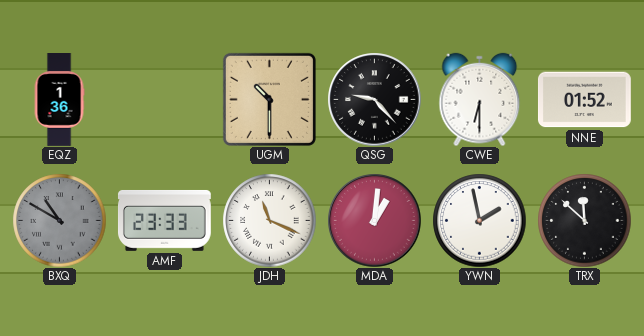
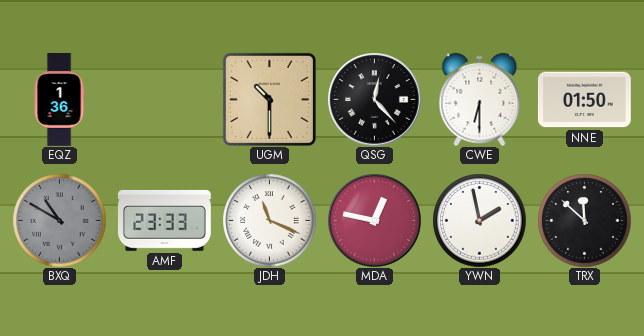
QSG: 9:23 -> 12:23 (374, 99)
NNE: 01:52 -> 01:50 (584, 100)
MDA: 1:01 -> 12:47 (374, 220)
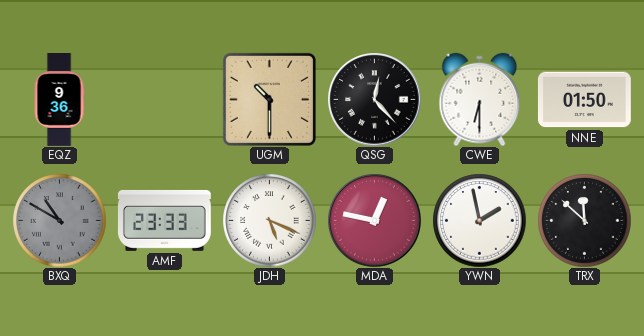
EQZ: 1:36 -> 9:36 (59, 100)
JDH: 11:19 -> 5:19 (269, 220)
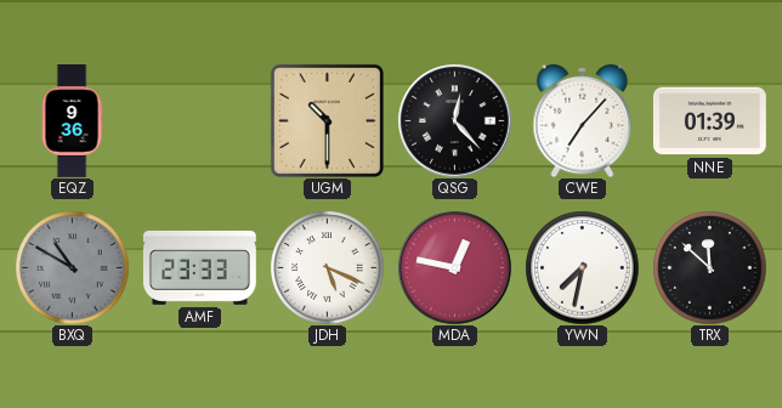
CWE: 6:30 -> 7:07 (583, 120)
NNE: 01:50 -> 01:39 (709, 121)
YWN: 1:58 -> 7:32 (582, 267)
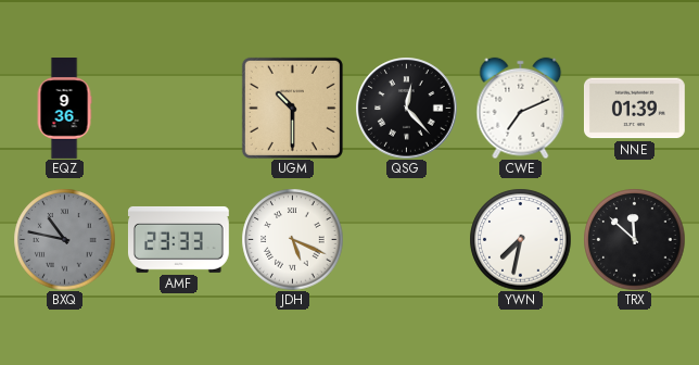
CWE: 7:07 -> 7:11 (521, 108)
BXQ: 10:50 -> 10:47 (64, 239)
MDA: 12:47 -> none (454, 267)
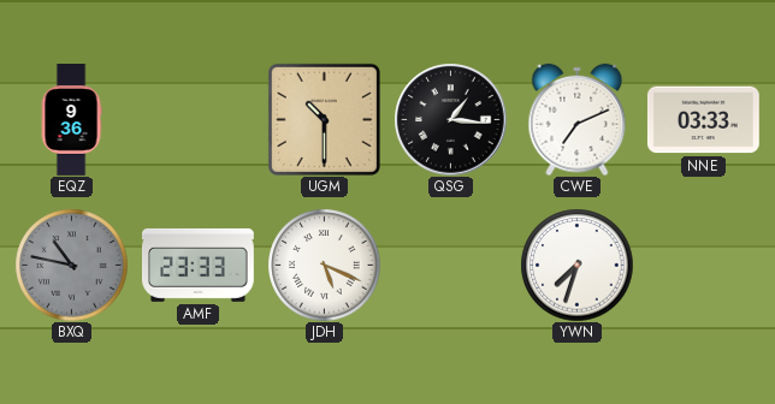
QSG: 12:23 -> 1:16 (450, 119)
NNE: 01:39 -> 03:33 (703, 120)
YWN: 7:32 -> 7:33 (576, 265)
TRX: 11:52 -> none (634, 239)
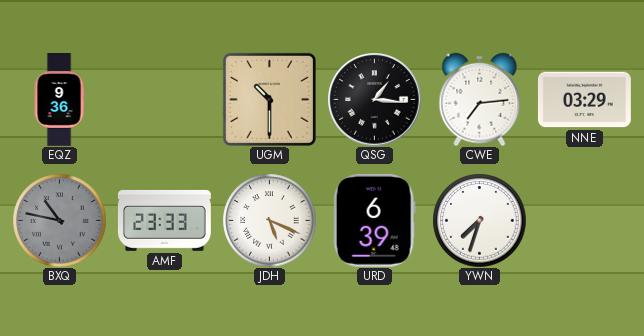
CWE: 7:11 -> 7:14 (480, 99)
NNE: 03:33 -> 03:29 (584, 100)
URD: none -> 6:39 (374, 220)
